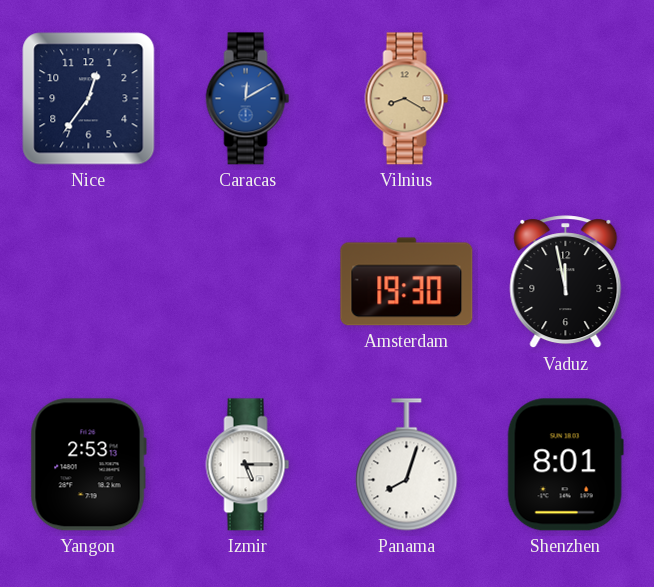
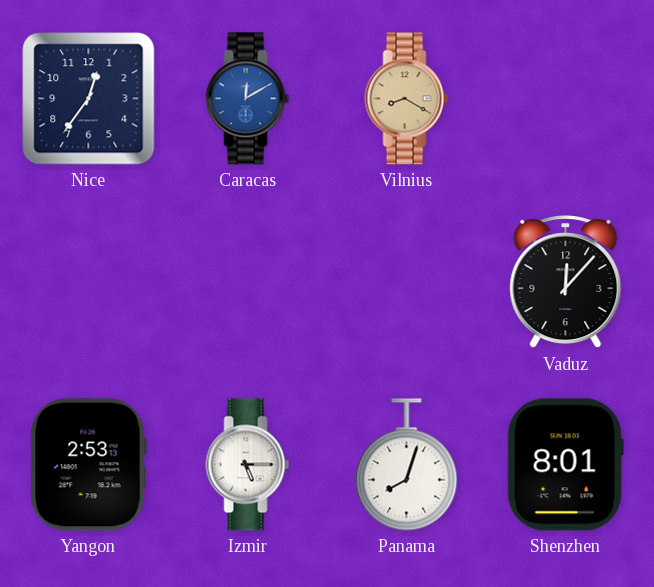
Amsterdam: 19:30 -> none (407, 282)
Vaduz: 11:58 -> 12:07 (566, 282)
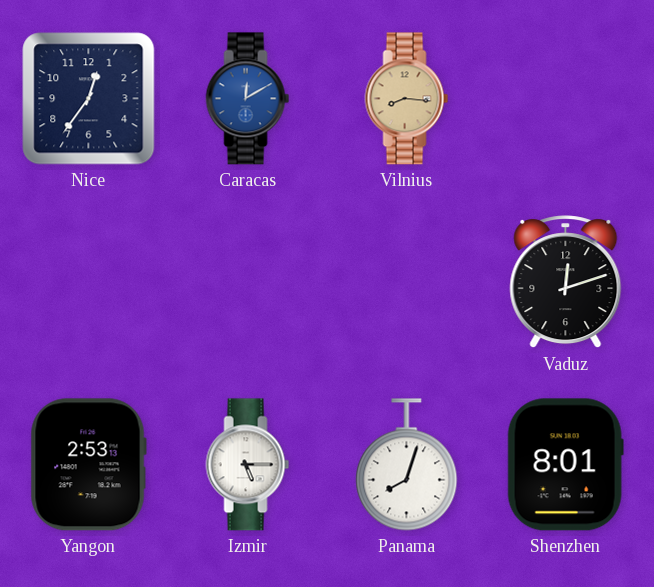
Vilnius: 8:20 -> 8:16 (407, 99)
Vaduz: 12:07 -> 12:12 (566, 282)
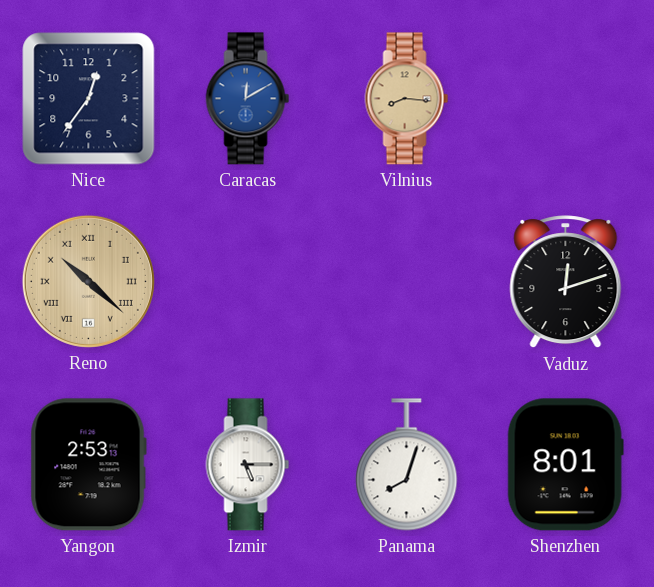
Reno: none -> 10:22 (88, 281)
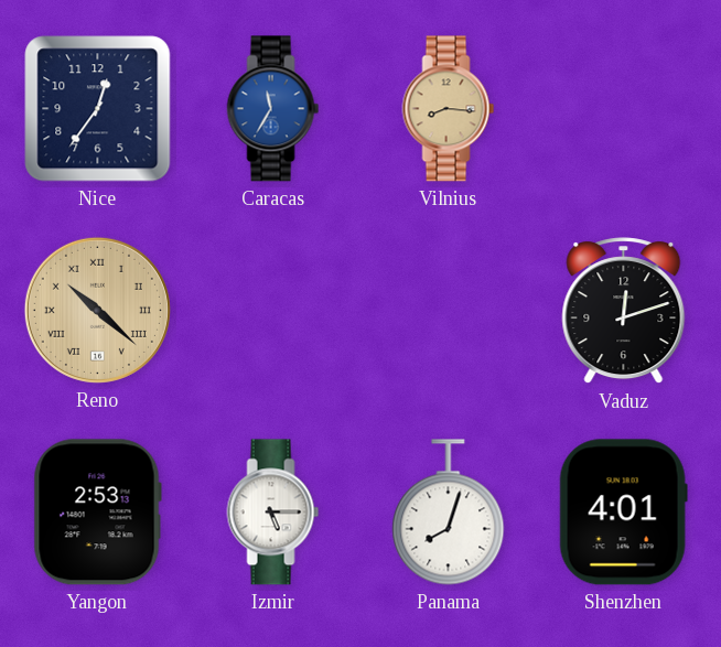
Caracas: 12:10 -> 11:35 (273, 109)
Shenzhen: 8:01 -> 4:01 (623, 513)
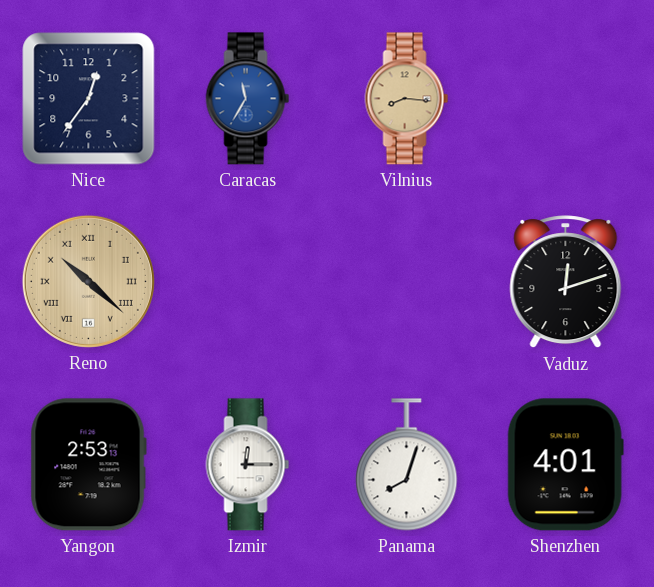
Izmir: 5:15 -> 12:15 (248, 465)
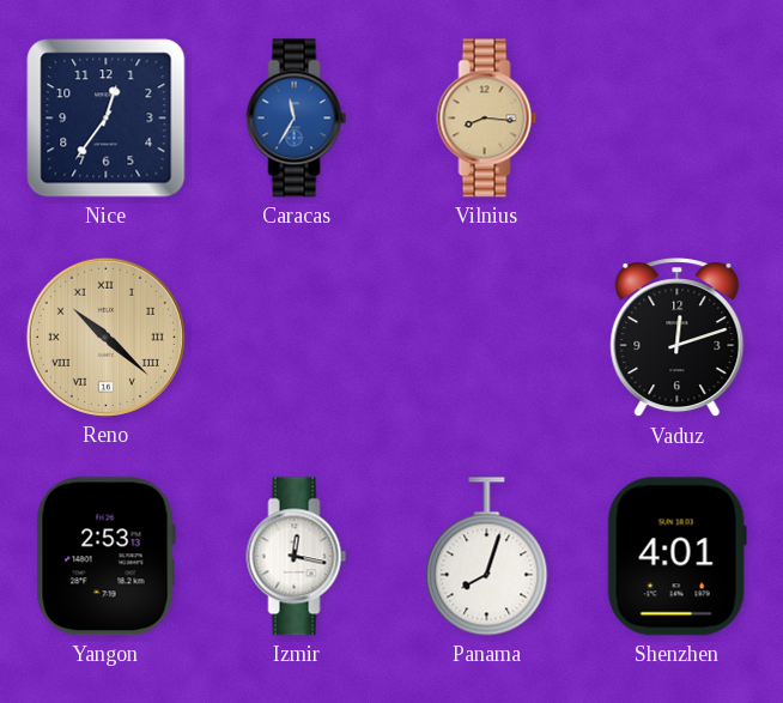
Izmir: 12:15 -> 12:17 (297, 557)
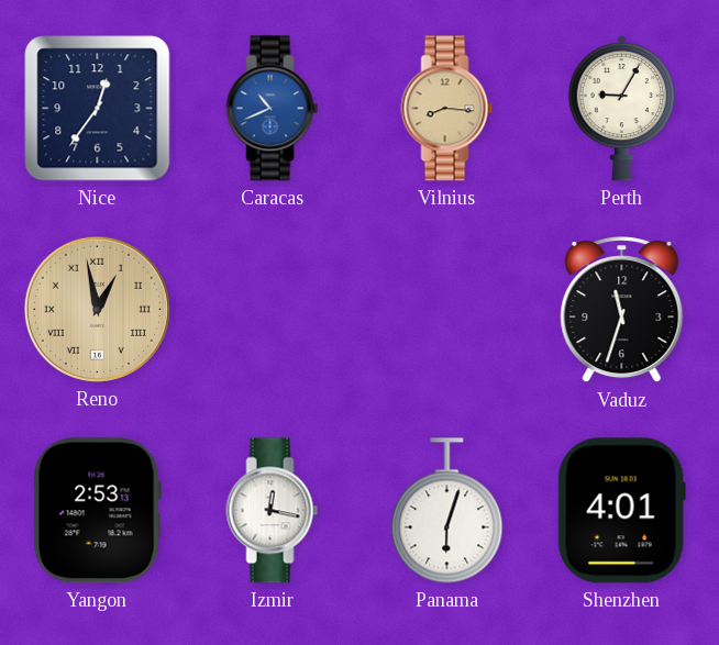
Caracas: 11:35 -> 10:41 (273, 109)
Perth: none -> 9:05 (622, 108)
Reno: 10:22 -> 12:58 (97, 309)
Vaduz: 12:12 -> 11:33 (622, 310)
Panama: 8:03 -> 6:03 (447, 511)
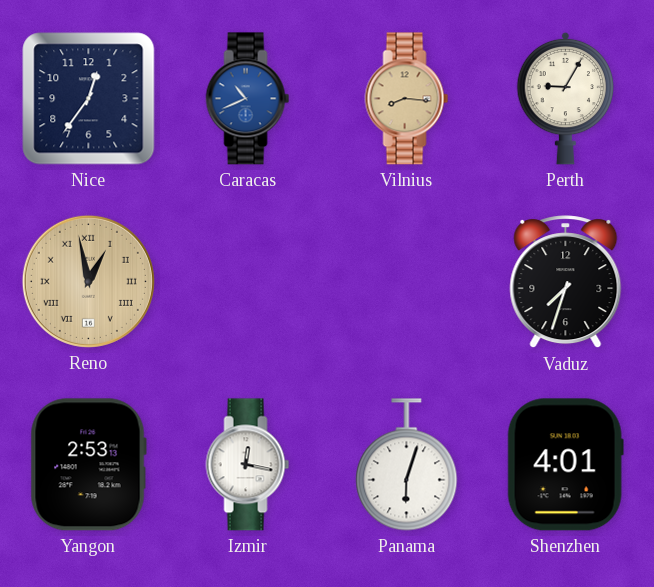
Vaduz: 11:33 -> 7:33 (566, 282)
